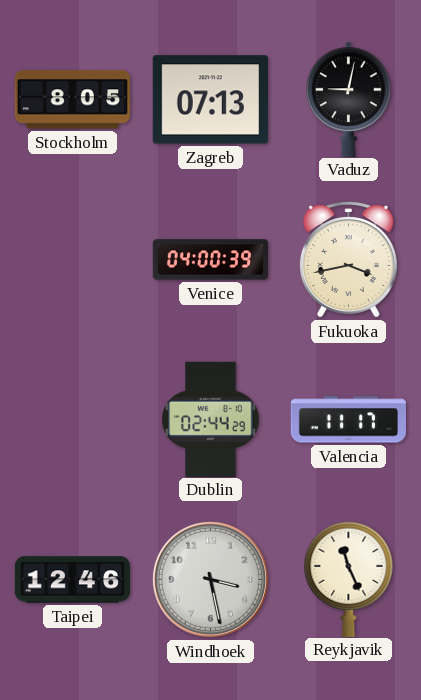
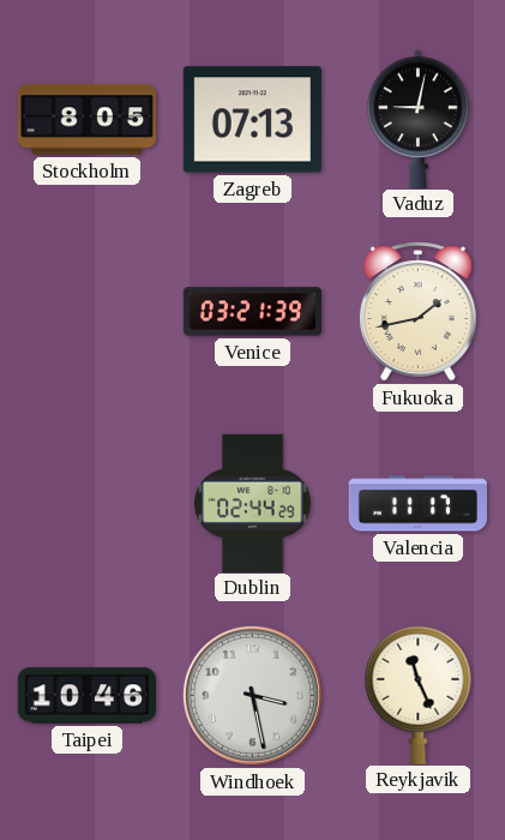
Venice: 04:00 -> 03:21 (253, 312)
Fukuoka: 3:43 -> 1:43 (417, 312)
Taipei: 12:46 -> 10:46 (86, 696)
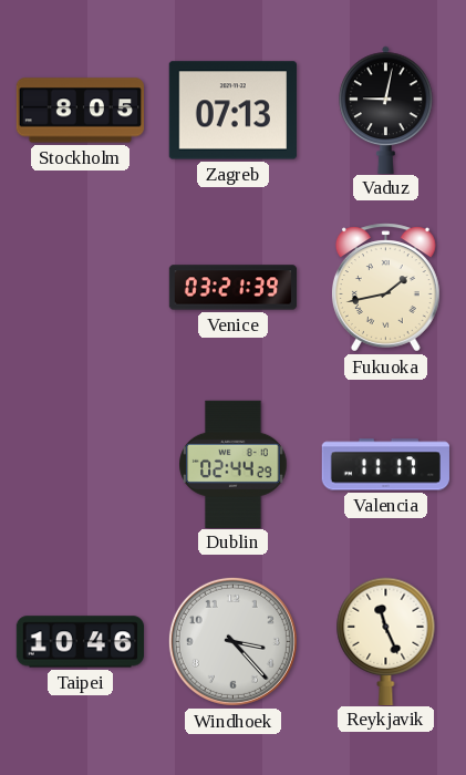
Windhoek: 3:28 -> 3:23 (232, 641)
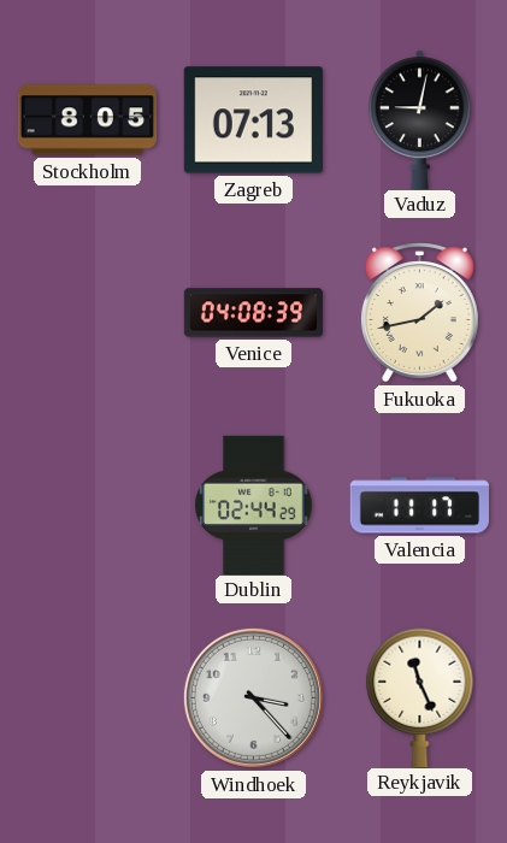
Venice: 03:21 -> 04:08 (254, 313)
Taipei: 10:46 -> none (80, 642)
